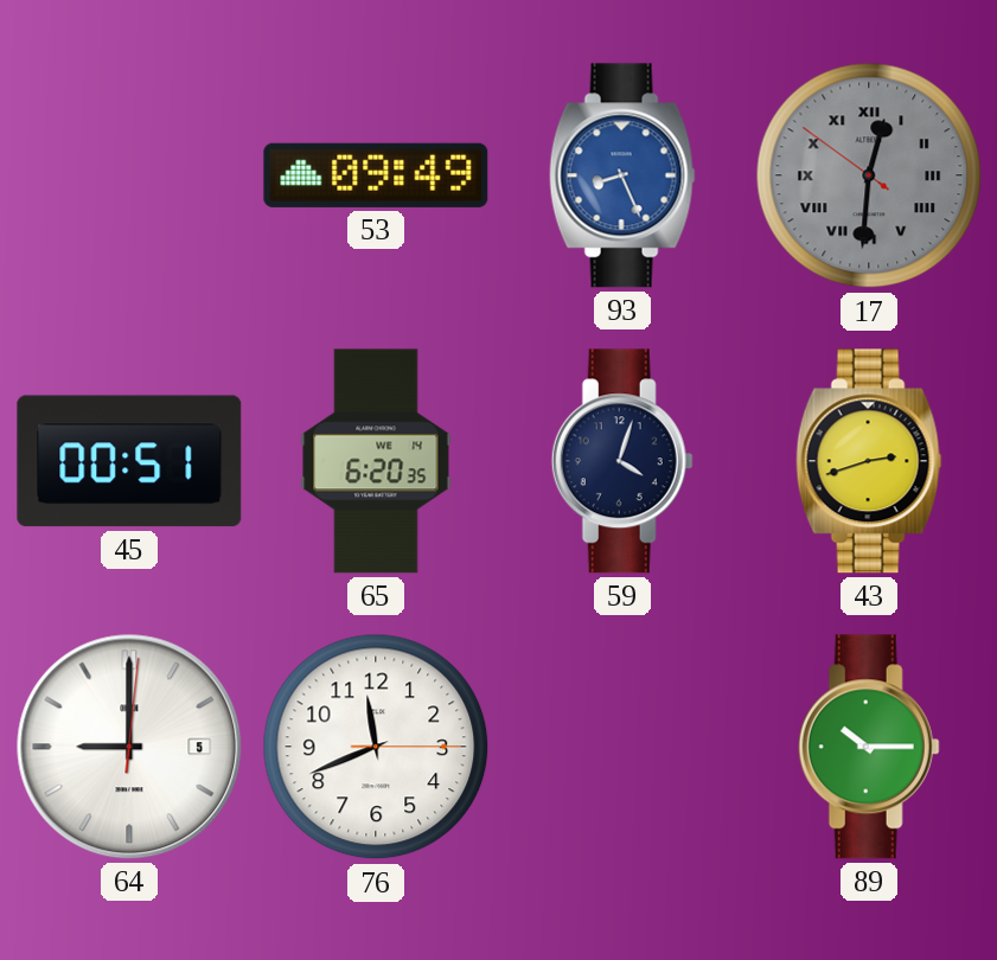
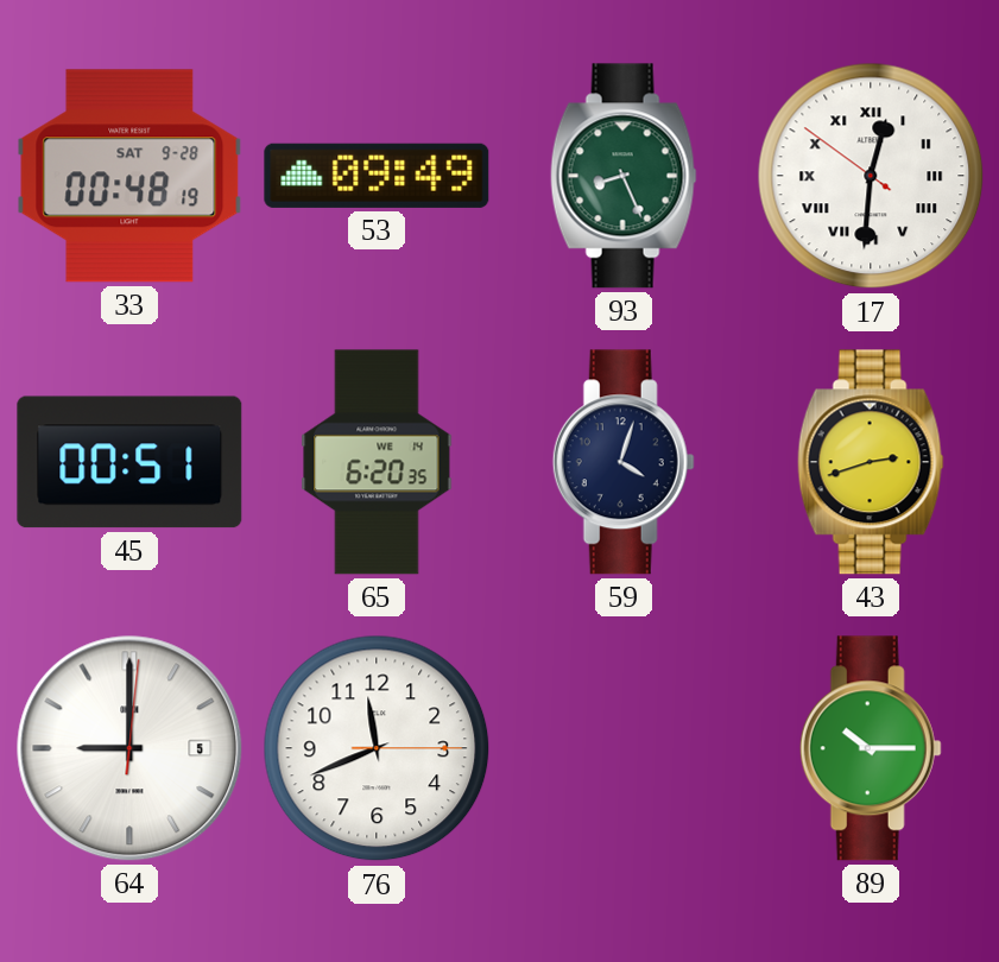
33: none -> 00:48 (129, 176)
93 dial: blue -> green (624, 176)
17 dial: grey -> white (871, 176)
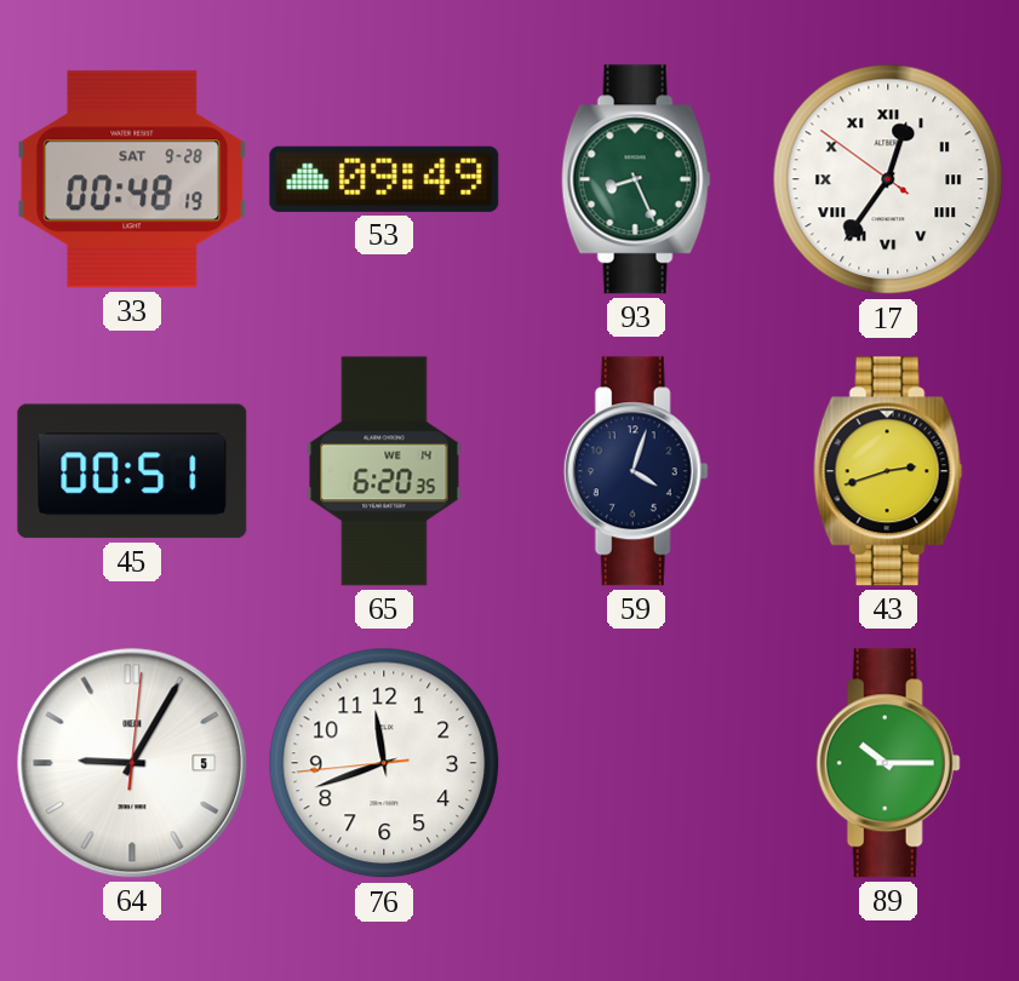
17: 12:30 -> 12:35 (888, 179)
64: 9:00 -> 9:05 (132, 763)
76: 11:41:15 -> 11:41:44 (384, 763)
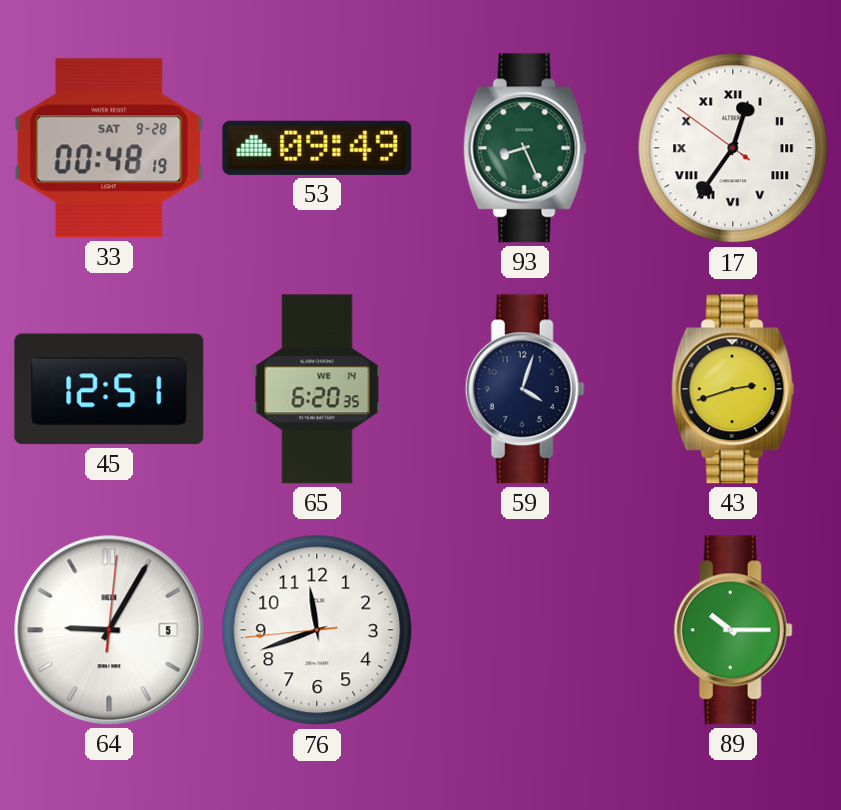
45: 00:51 -> 12:51 (109, 389)
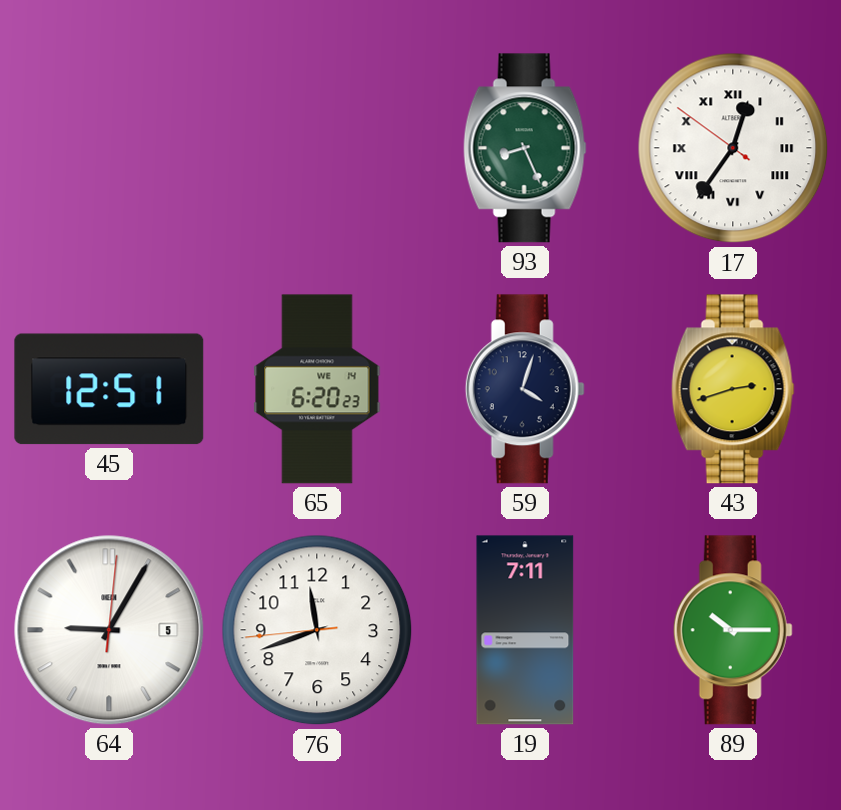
33: 00:48 -> none (109, 148)
53: 09:49 -> none (317, 148)
65: 6:20:35 -> 6:20:23 (317, 389)
19: none -> 7:11 (525, 630)
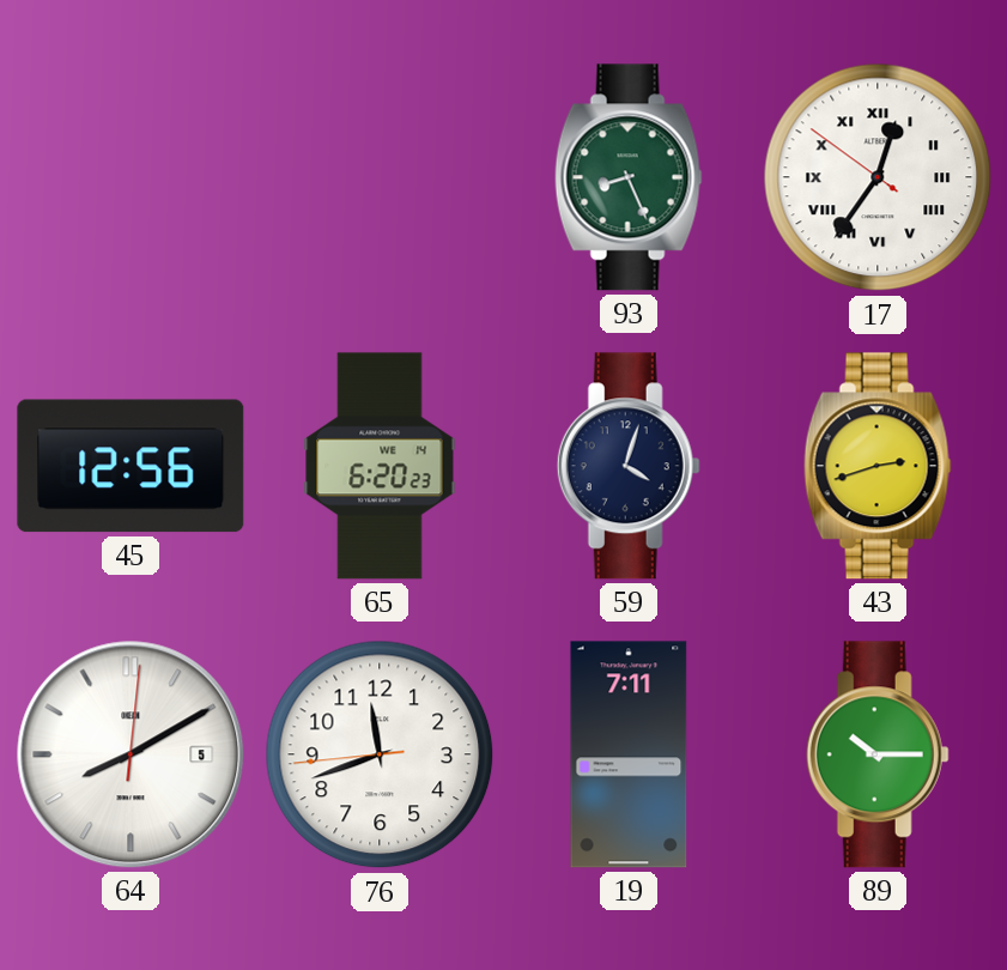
45: 12:51 -> 12:56 (131, 466)
64: 9:05 -> 8:10 (131, 754)
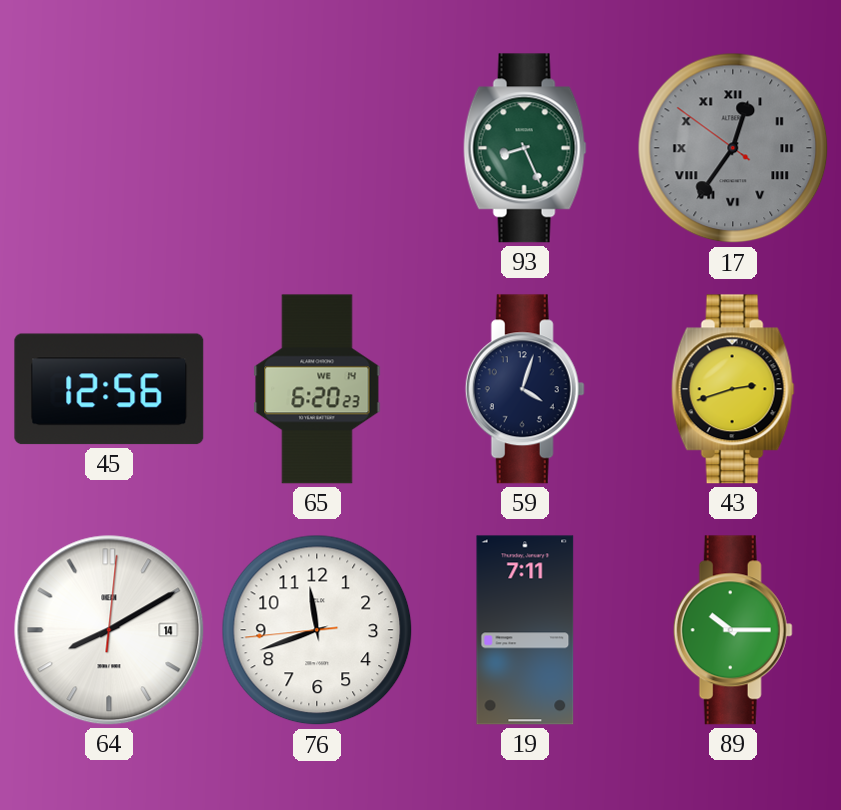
17 dial: white -> grey (733, 148)
64 date: 5 -> 14 (109, 630)
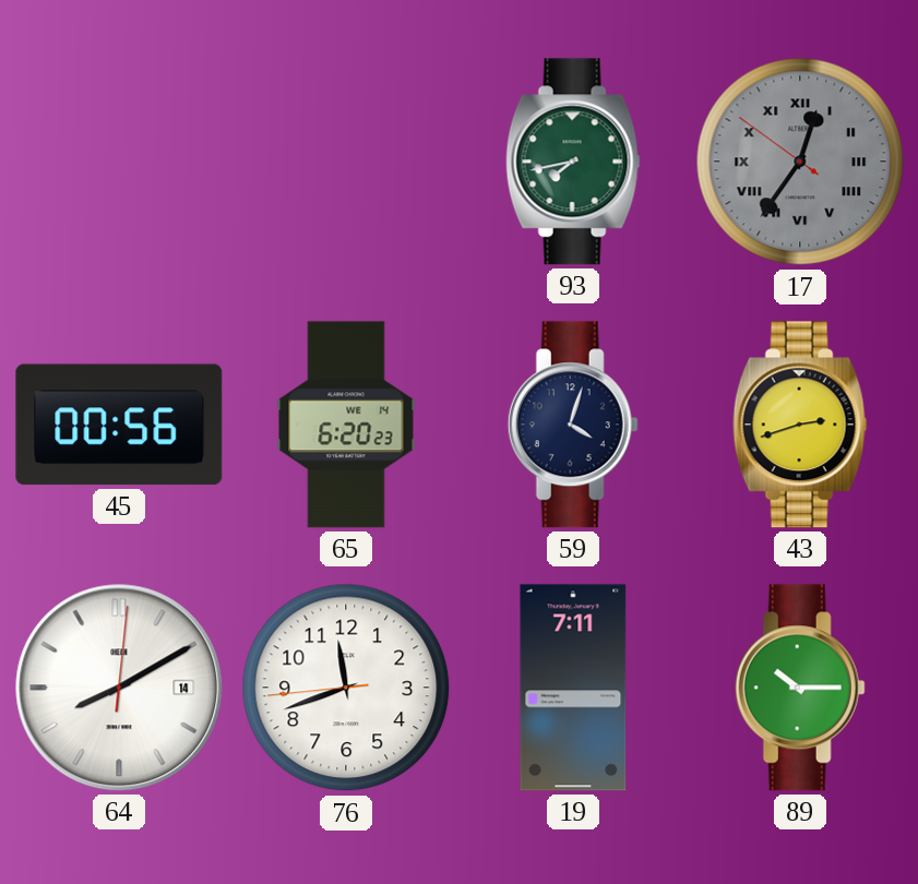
93: 8:26 -> 7:43 (573, 162)
45: 12:56 -> 00:56 (119, 425)
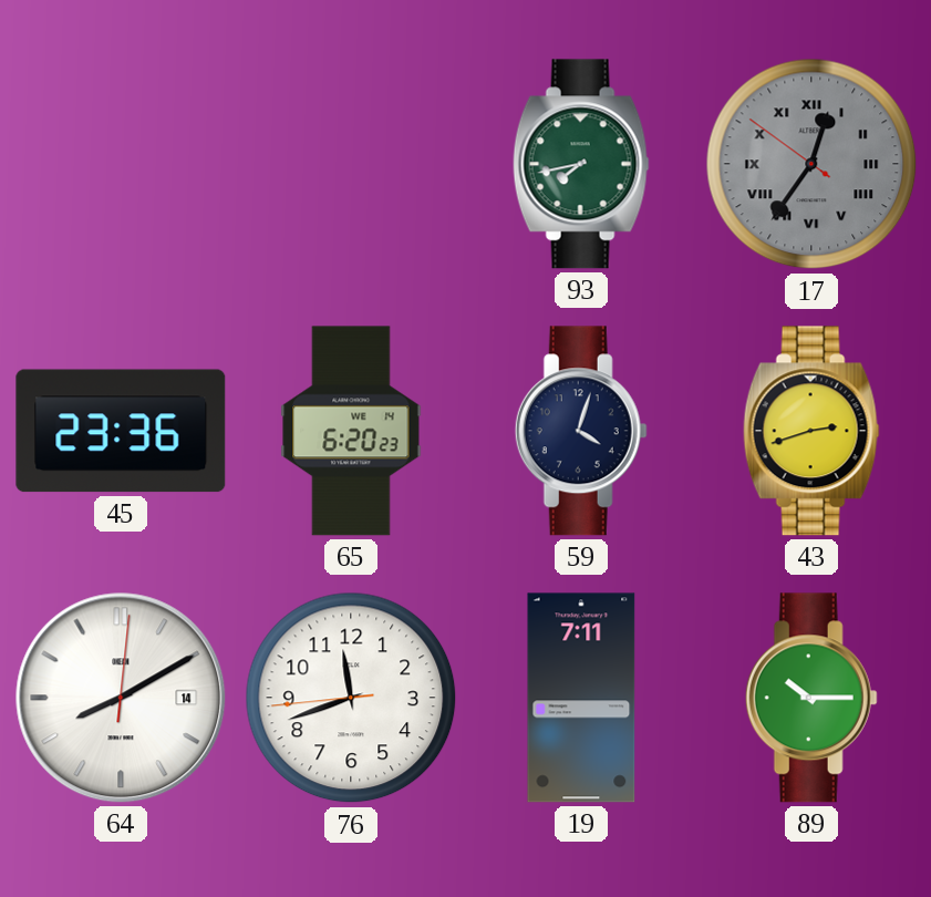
45: 00:56 -> 23:36 (121, 431)
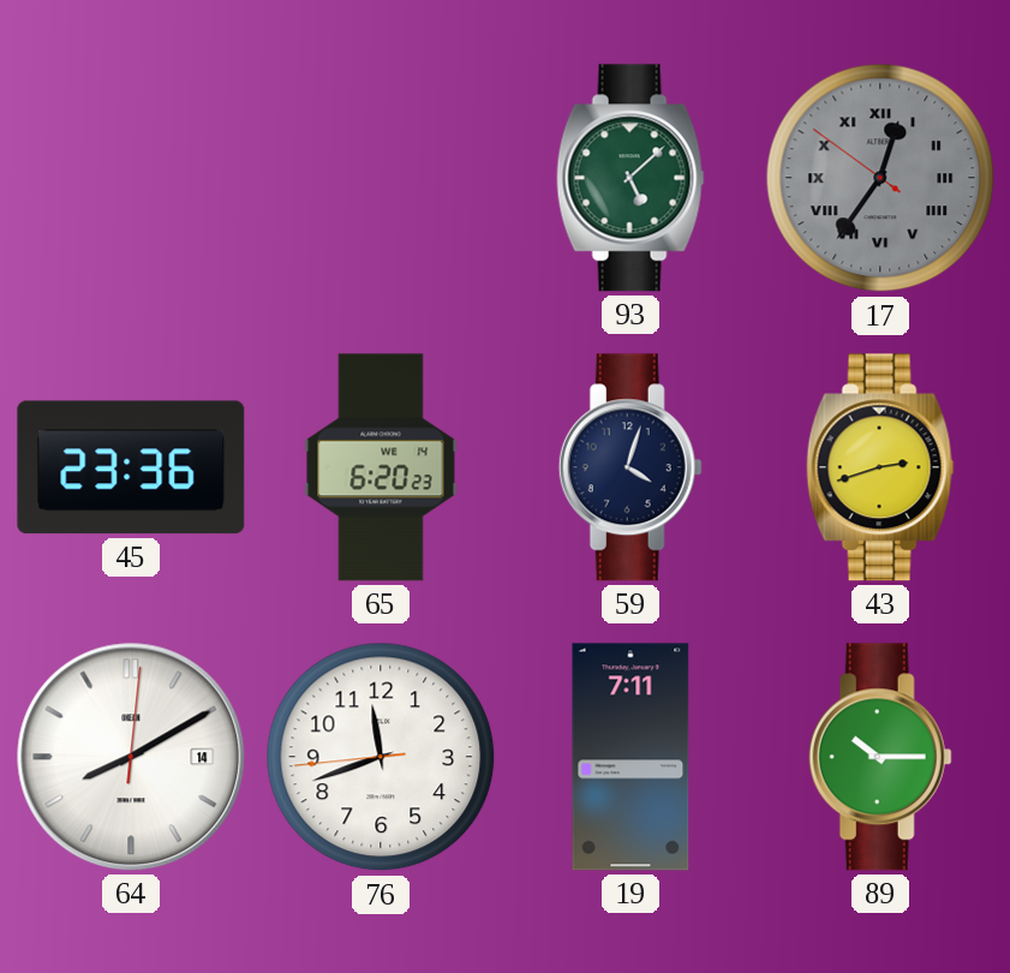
93: 7:43 -> 5:08 (630, 178)
